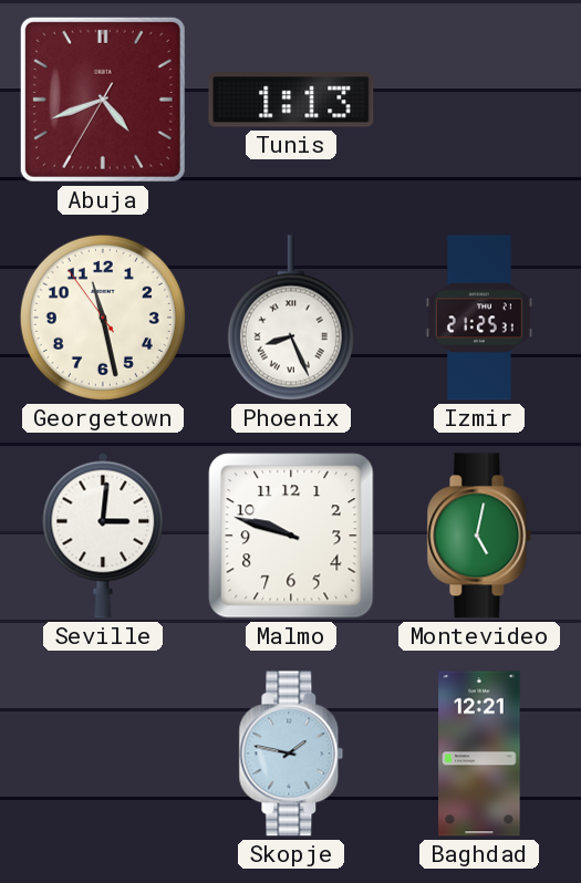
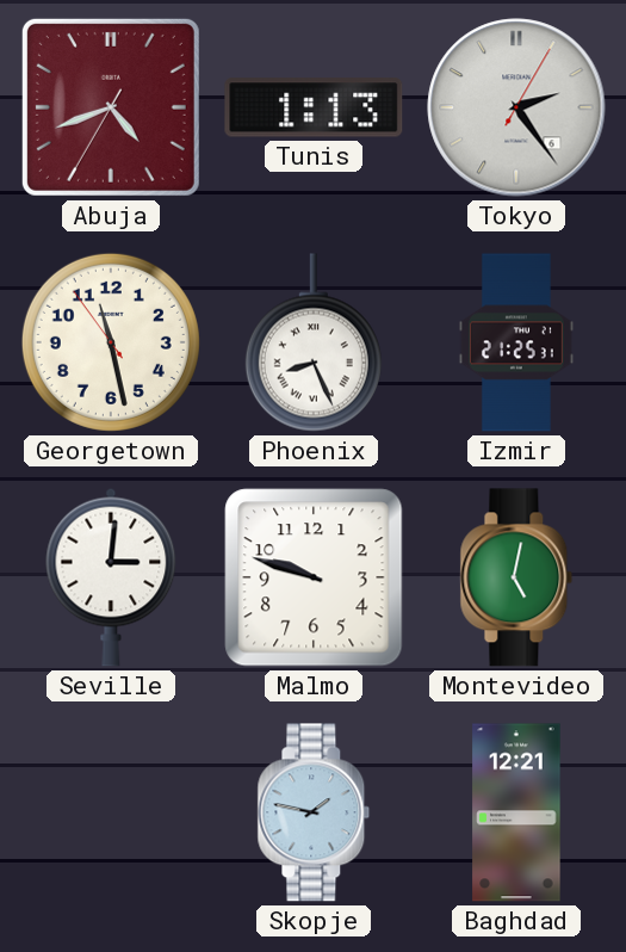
Tokyo: none -> 2:24 (516, 107)
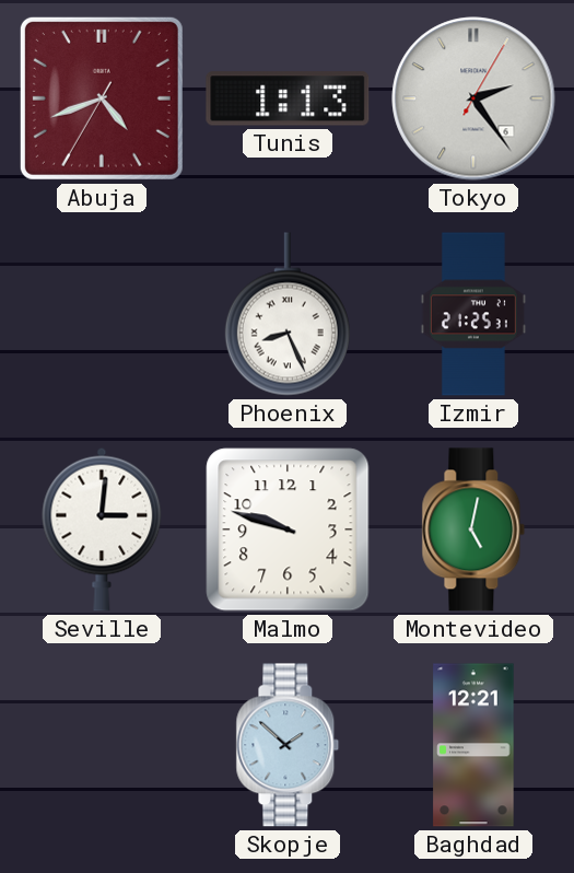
Georgetown: 11:27 -> none (111, 342)
Skopje: 1:47 -> 1:52 (288, 745)
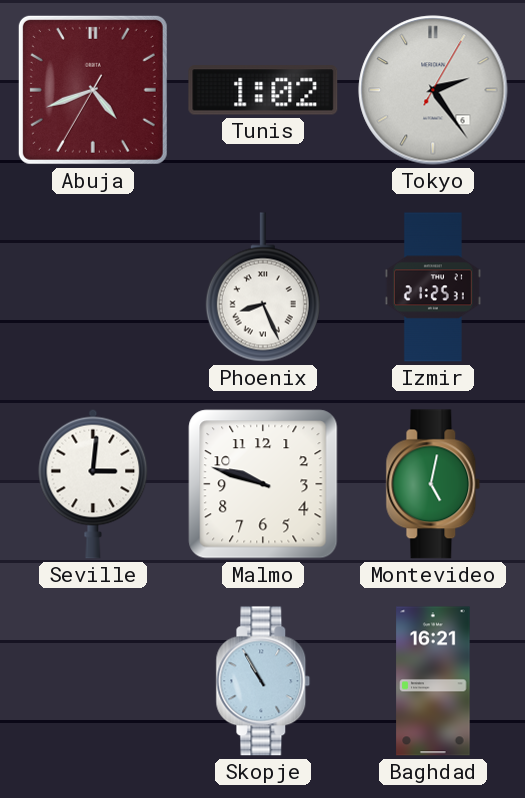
Tunis: 1:13 -> 1:02 (263, 90)
Skopje: 1:52 -> 10:55 (263, 681)
Baghdad: 12:21 -> 16:21 (433, 681)
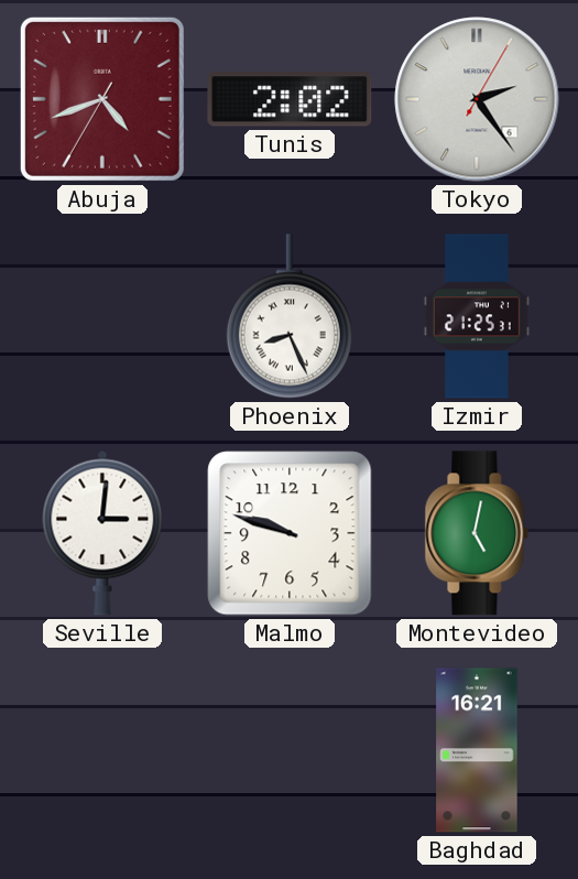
Tunis: 1:02 -> 2:02 (290, 99)
Skopje: 10:55 -> none (263, 681)
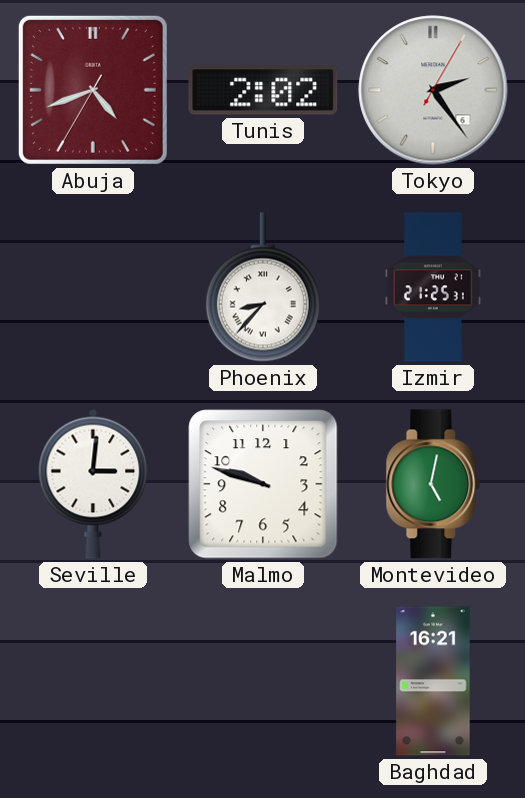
Phoenix: 8:26 -> 8:37 (263, 287)
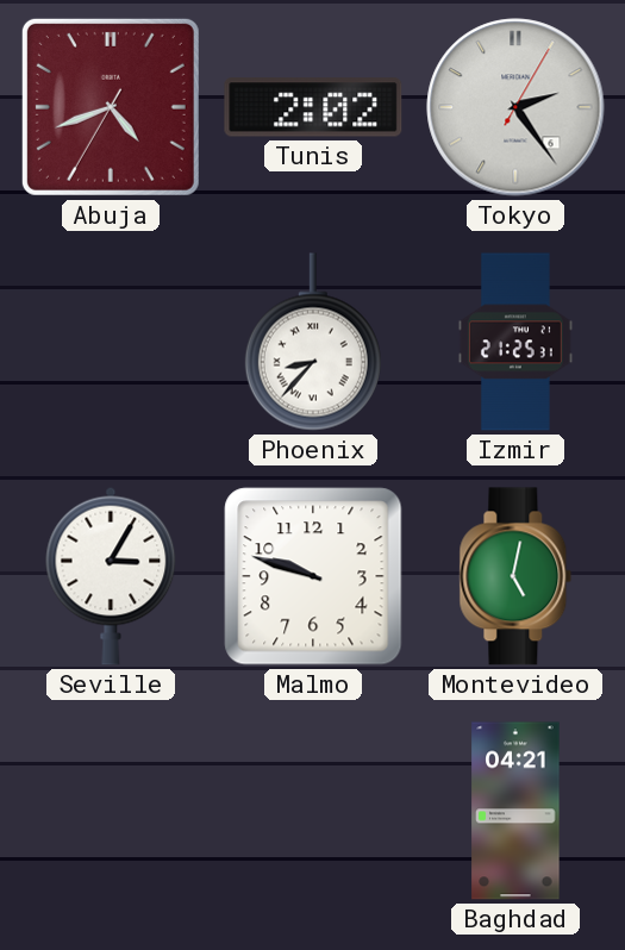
Seville: 3:01 -> 3:05 (111, 576)
Baghdad: 16:21 -> 04:21 (515, 811)
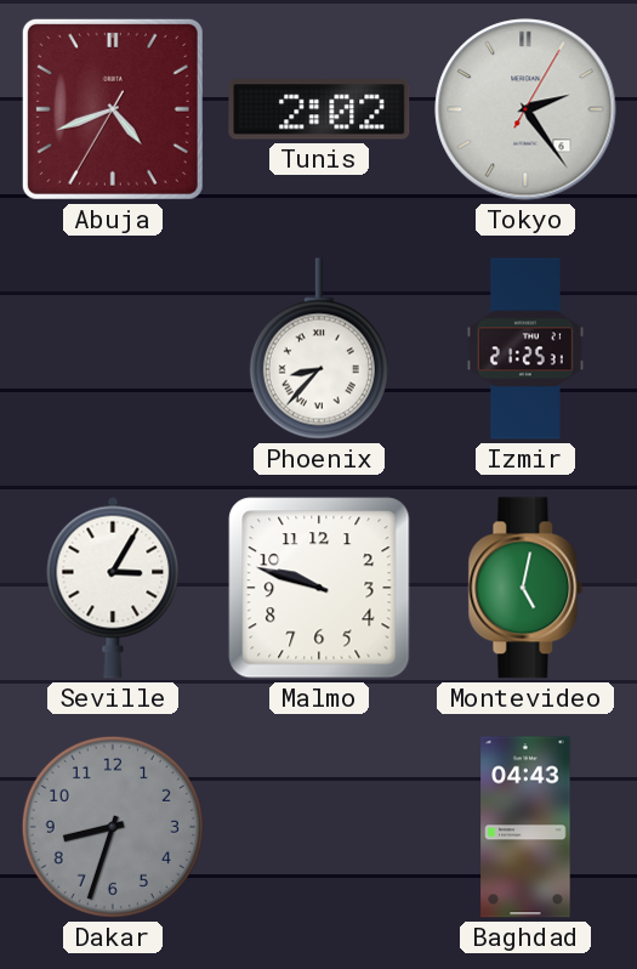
Dakar: none -> 8:33 (113, 827)
Baghdad: 04:21 -> 04:43 (525, 827)
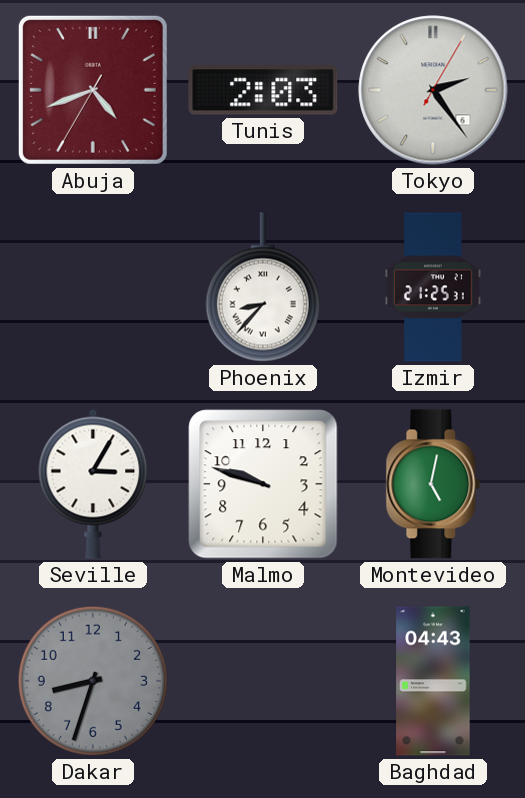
Tunis: 2:02 -> 2:03 (263, 90)
